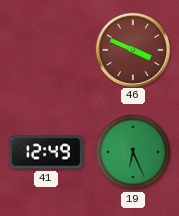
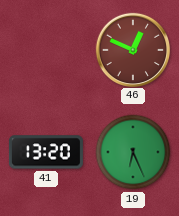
46: 3:49 -> 12:49 (132, 49)
41: 12:49 -> 13:20 (46, 152)
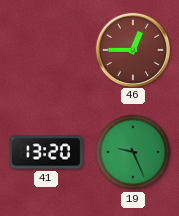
46: 12:49 -> 12:45 (132, 49)
19: 6:26 -> 9:26 (133, 152)
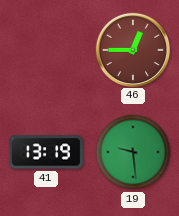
41: 13:20 -> 13:19 (46, 152)
19: 9:26 -> 9:29 (133, 152)
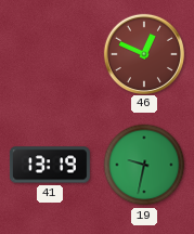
46: 12:45 -> 12:49 (143, 53)
19: 9:29 -> 9:32 (144, 165)
